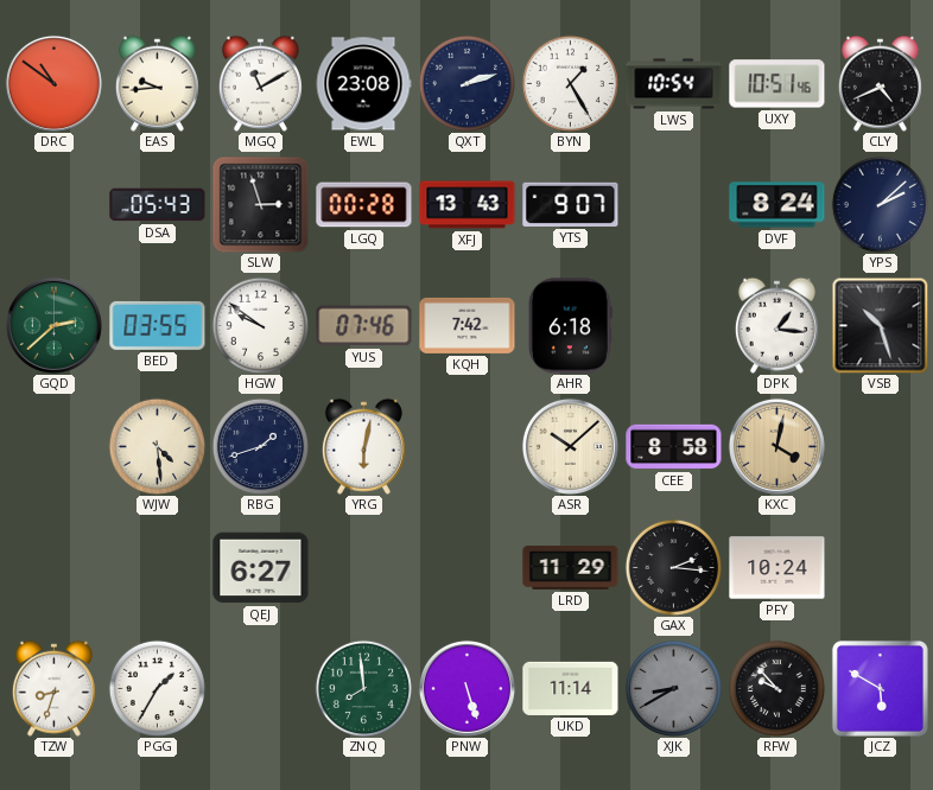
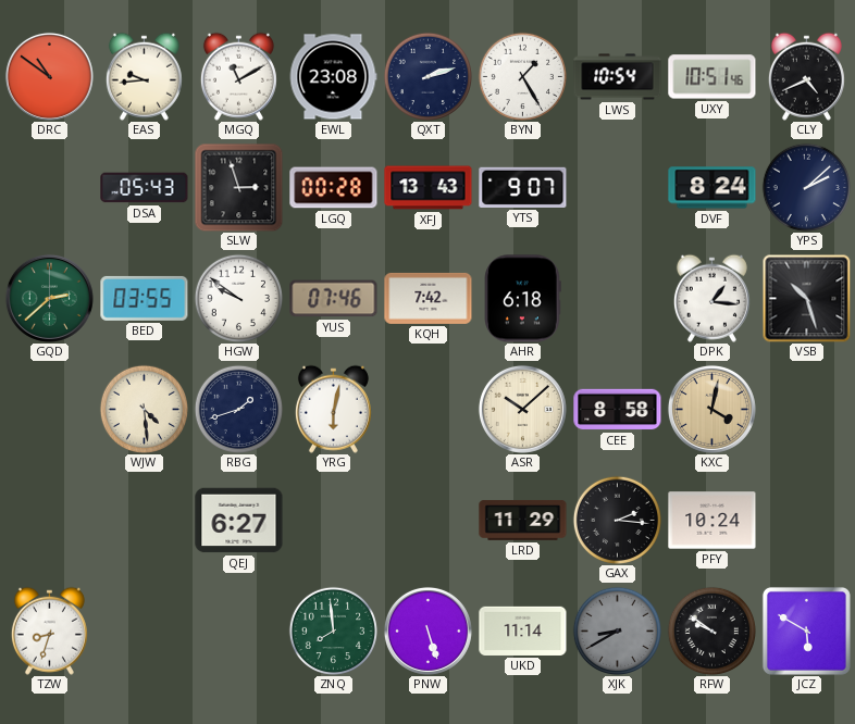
PGG: 1:35 -> none (157, 688)
RFW: 9:53 -> 9:51 (711, 631)
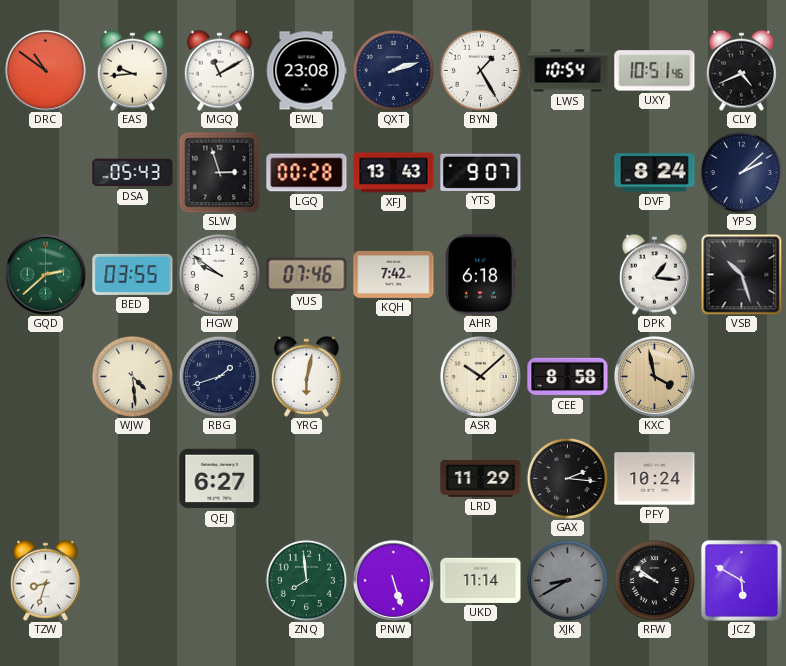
KXC: 4:02 -> 3:58 (654, 376)
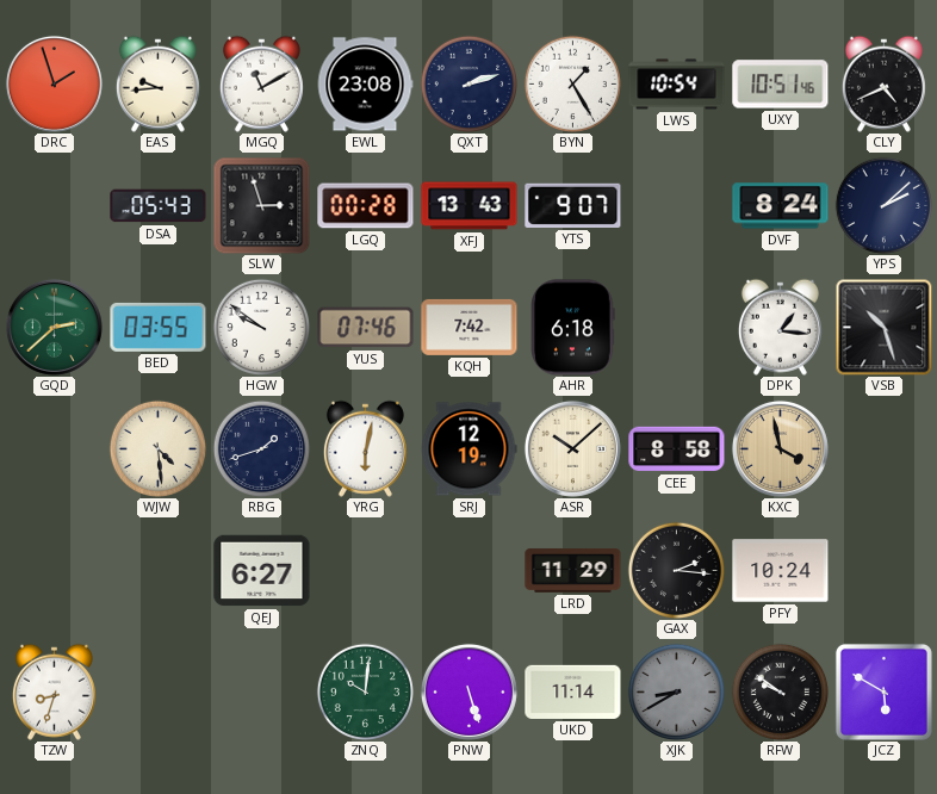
DRC: 10:51 -> 1:57 (54, 83)
SRJ: none -> 12:19 (468, 449)
ZNQ: 7:59 -> 10:01 (365, 691)
